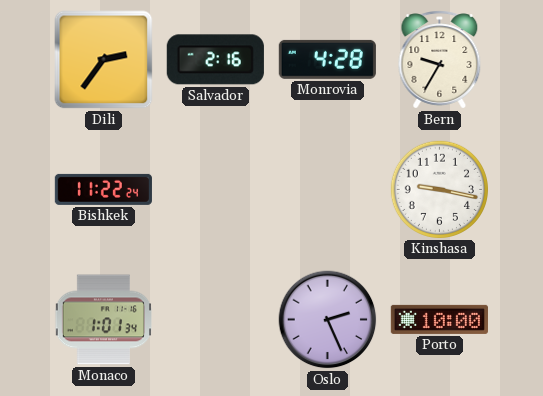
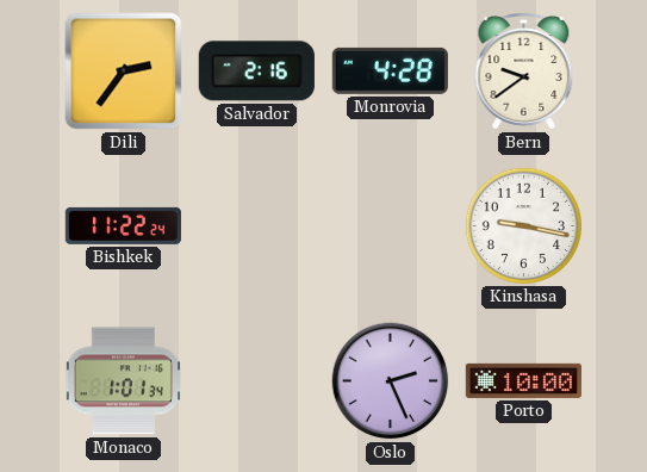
Bern: 9:35 -> 9:39 (524, 72)
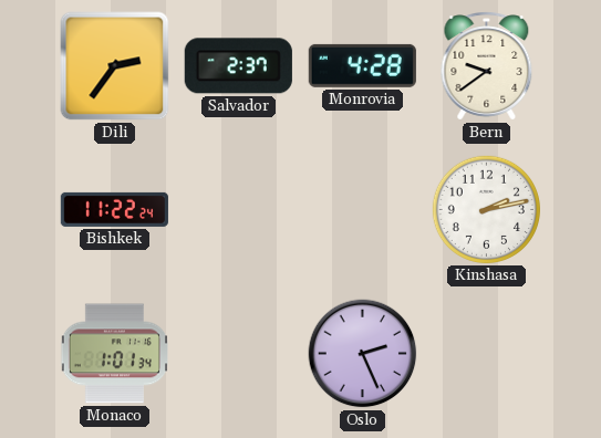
Salvador: 2:16 -> 2:37 (238, 66)
Kinshasa: 9:17 -> 2:13 (486, 209)
Porto: 10:00 -> none (523, 380)
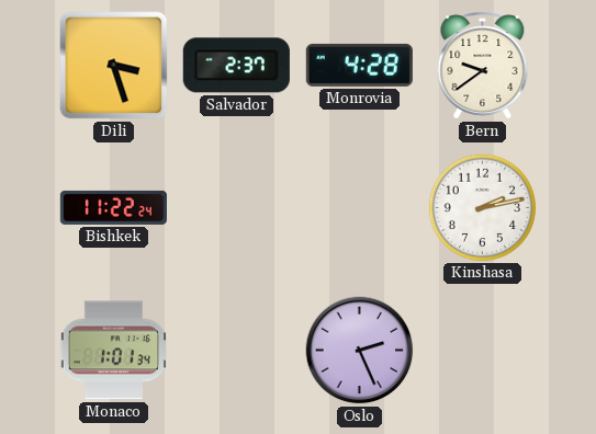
Dili: 2:36 -> 3:27 (114, 66)
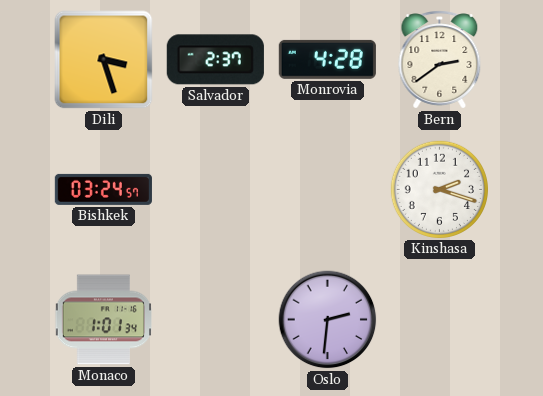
Bern: 9:39 -> 2:39 (440, 60)
Bishkek: 11:22 -> 03:24 (103, 189)
Kinshasa: 2:13 -> 2:18 (439, 189)
Oslo: 2:26 -> 2:31 (328, 320)
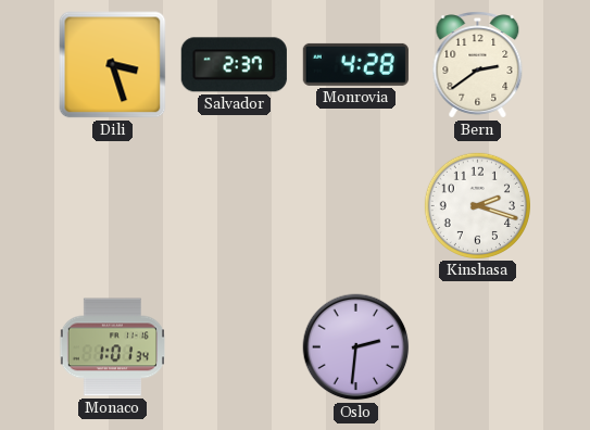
Bishkek: 03:24 -> none (103, 189)
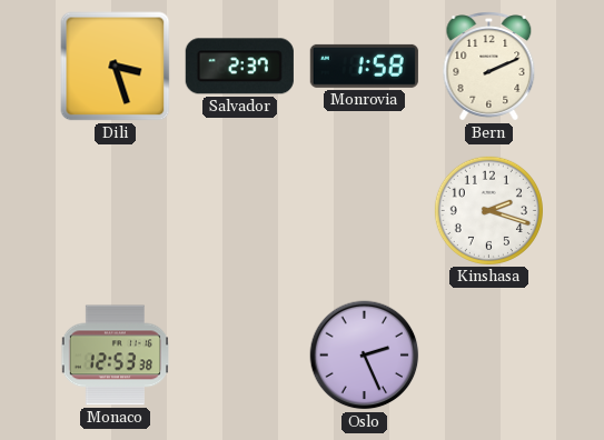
Monrovia: 4:28 -> 1:58 (364, 66)
Bern: 2:39 -> 2:11 (489, 67)
Monaco: 1:01 -> 12:53 (115, 356)
Oslo: 2:31 -> 2:26 (365, 356)
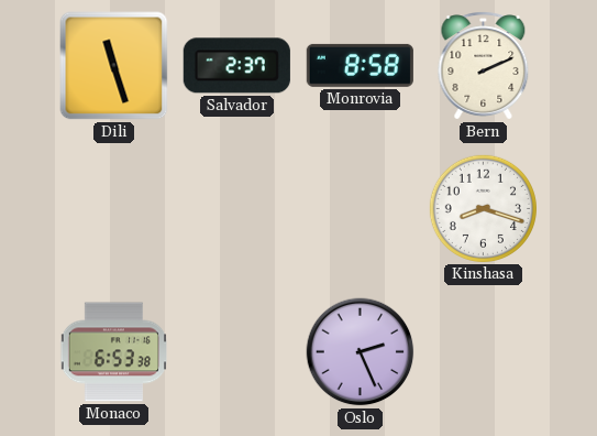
Dili: 3:27 -> 11:27 (114, 66)
Monrovia: 1:58 -> 8:58 (360, 65)
Kinshasa: 2:18 -> 8:18 (483, 208)
Monaco: 12:53 -> 6:53 (113, 352)
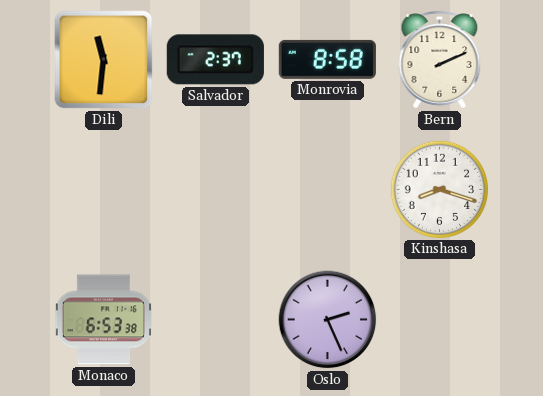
Dili: 11:27 -> 11:31 (104, 60)
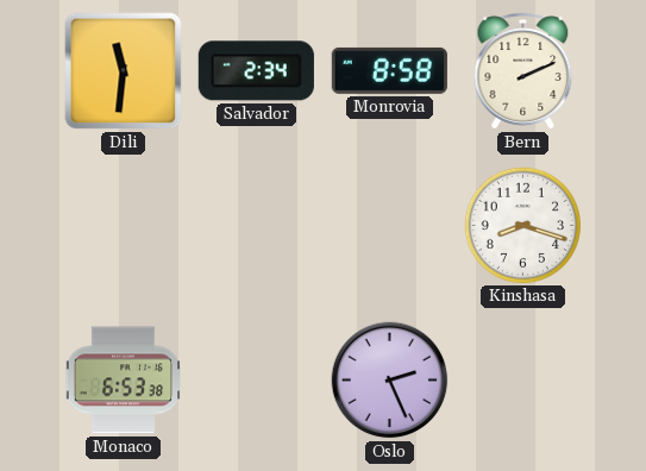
Salvador: 2:37 -> 2:34 (256, 71)
